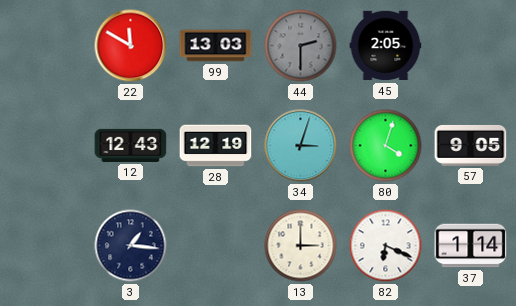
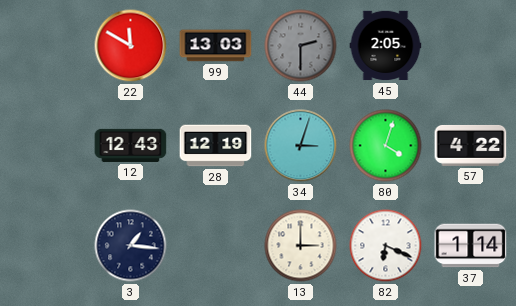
57: 9:05 -> 4:22 (471, 145)
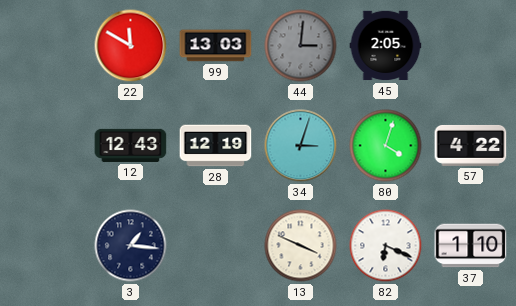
44: 2:30 -> 3:01 (301, 46)
13: 3:00 -> 3:49 (301, 246)
37: 1:14 -> 1:10 (471, 246)
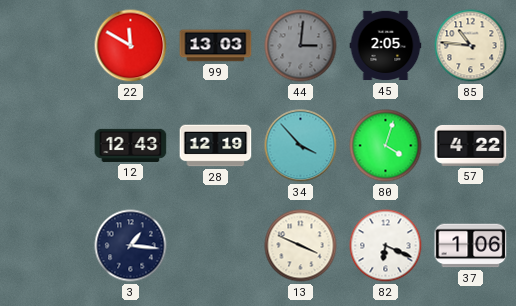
85: none -> 10:46 (471, 46)
34: 3:03 -> 3:53 (301, 146)
37: 1:10 -> 1:06 (471, 246)
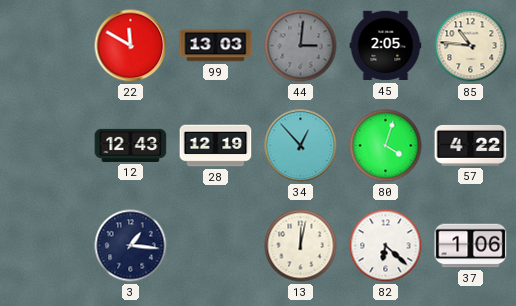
34: 3:53 -> 12:53 (301, 146)
13: 3:49 -> 12:02 (301, 246)
82: 6:19 -> 6:22 (386, 246)
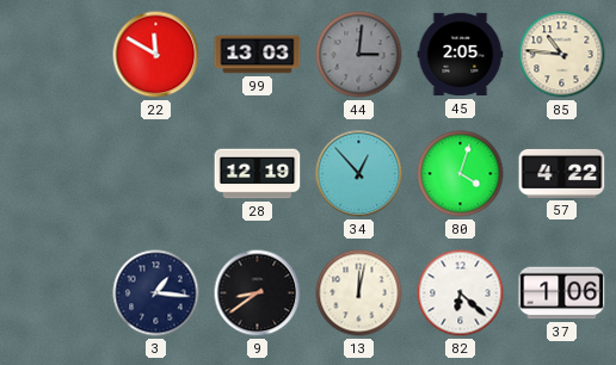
12: 12:43 -> none (131, 145)
9: none -> 8:39 (258, 293)
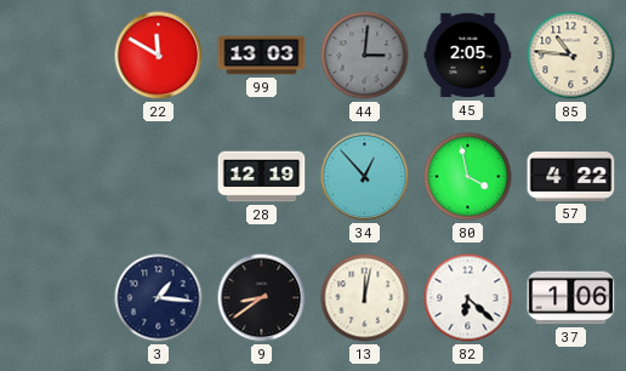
80: 4:03 -> 3:58 (468, 177)
